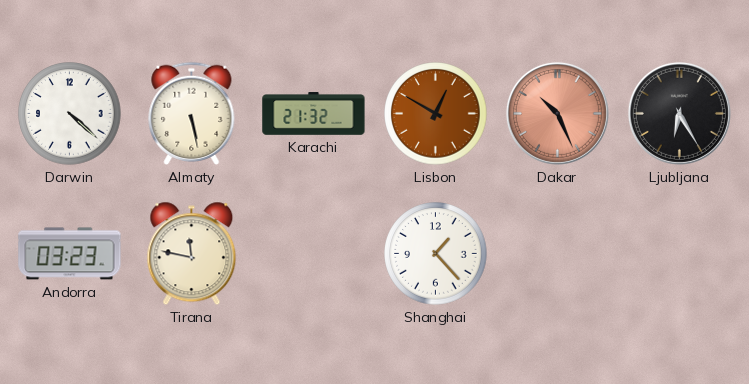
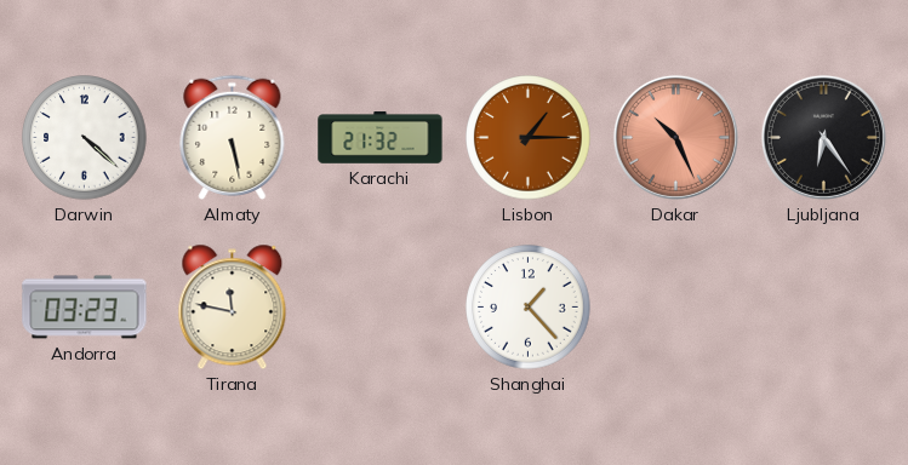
Lisbon: 12:50 -> 1:15 (529, 138)
Ljubljana: 6:25 -> 6:24 (823, 137)
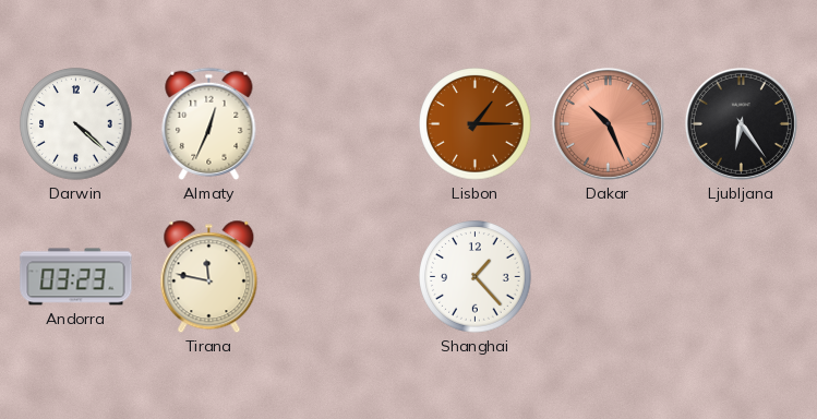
Almaty: 5:28 -> 12:34 (209, 123)
Karachi: 21:32 -> none (381, 138)
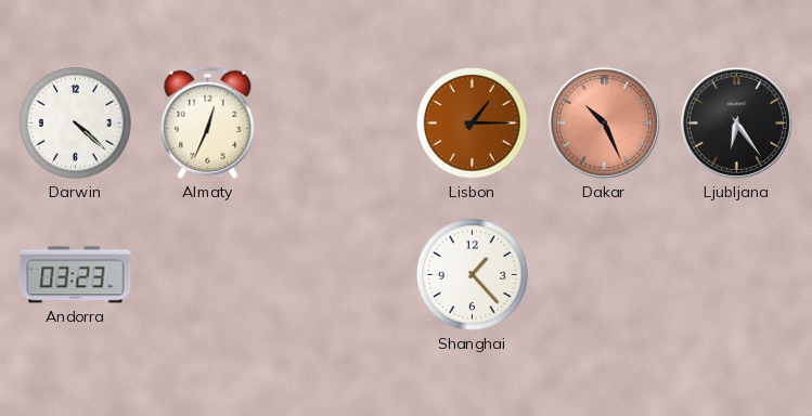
Tirana: 11:47 -> none (209, 277)
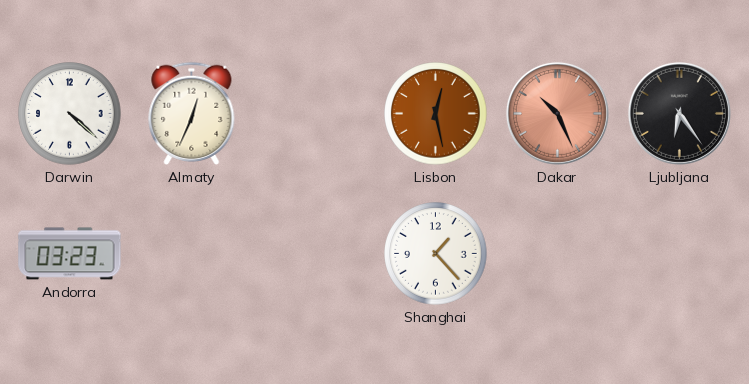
Lisbon: 1:15 -> 12:28 (436, 114)
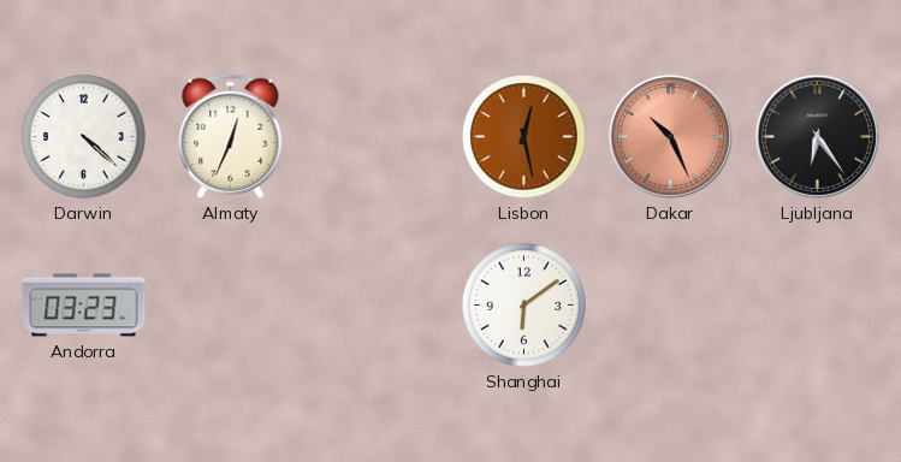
Shanghai: 1:23 -> 6:09 (524, 306)
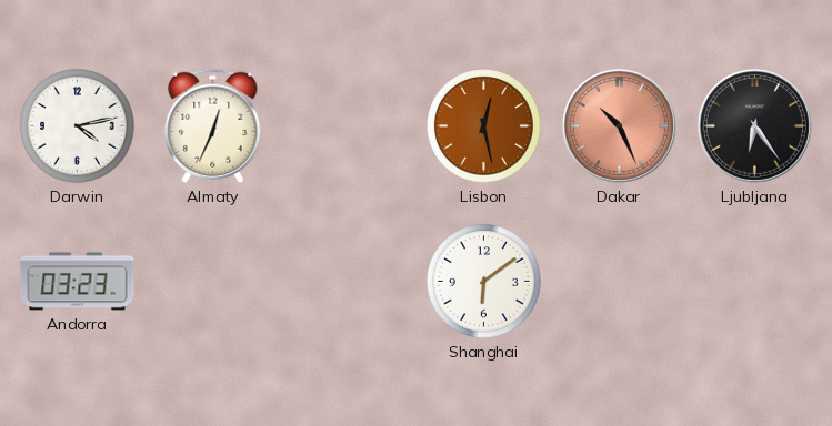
Darwin: 4:22 -> 4:13 (78, 126)
